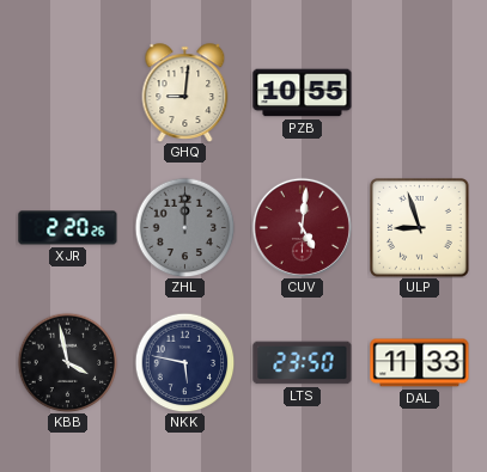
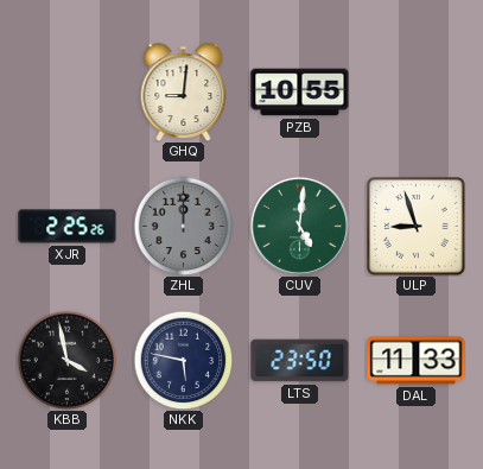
XJR: 2:20 -> 2:25 (68, 227)
CUV dial: burgundy -> green (299, 226)
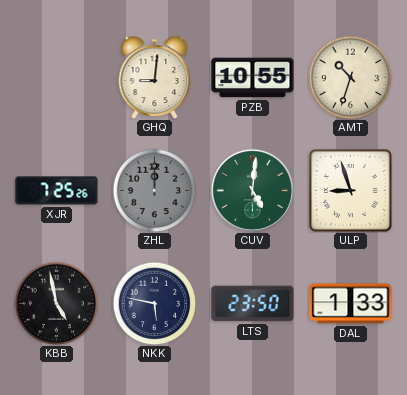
AMT: none -> 10:33 (350, 77)
XJR: 2:25 -> 7:25 (57, 191)
KBB: 3:58 -> 4:58 (56, 303)
DAL: 11:33 -> 1:33 (351, 304)
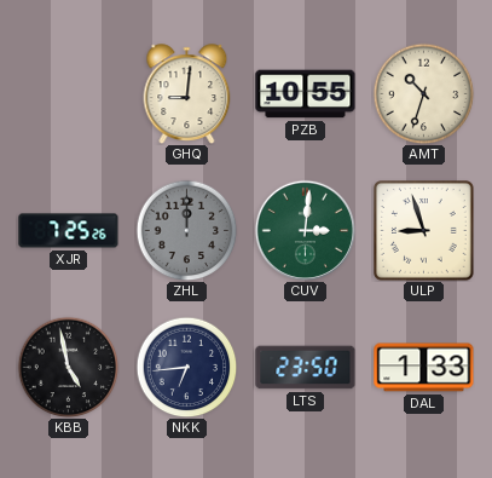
CUV: 5:01 -> 3:01 (305, 230)
NKK: 5:47 -> 6:44 (186, 367)
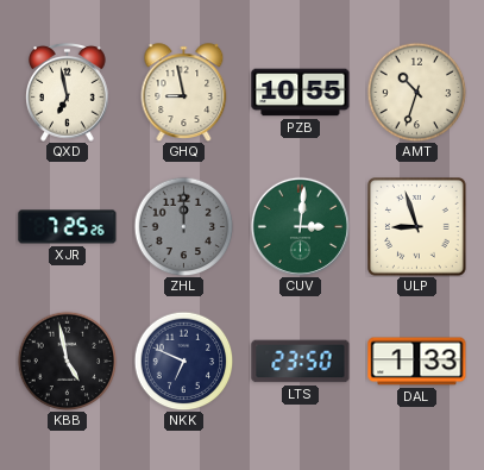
QXD: none -> 6:58 (68, 92)
GHQ: 9:01 -> 8:58 (184, 93)
NKK: 6:44 -> 6:49 (183, 361)
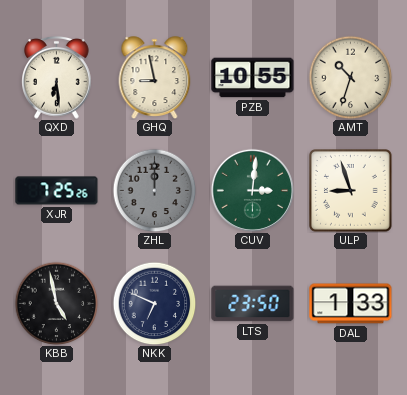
QXD: 6:58 -> 6:29 (57, 77)
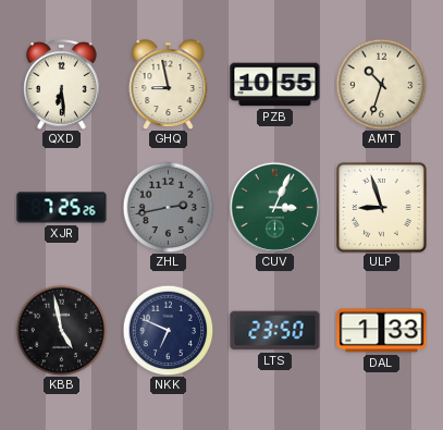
ZHL: 12:00 -> 2:43 (168, 207)
CUV: 3:01 -> 3:04 (274, 207)
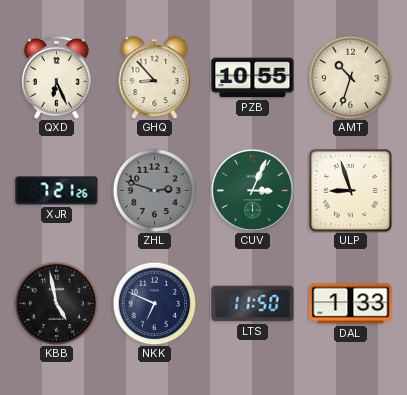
QXD: 6:29 -> 6:26 (57, 77)
GHQ: 8:58 -> 8:53 (155, 78)
XJR: 7:25 -> 7:21 (57, 191)
ZHL: 2:43 -> 2:48 (154, 190)
LTS: 23:50 -> 11:50 (253, 304)
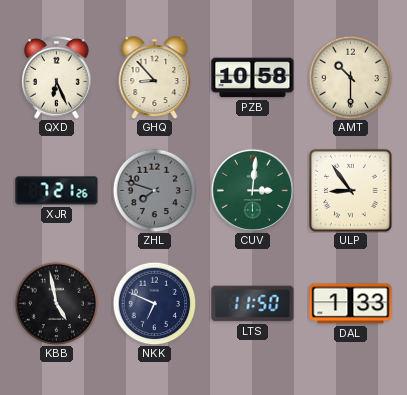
PZB: 10:55 -> 10:58 (253, 78)
AMT: 10:33 -> 10:30 (350, 77)
ZHL: 2:48 -> 7:48 (154, 190)
CUV: 3:04 -> 3:01 (252, 190)
ULP: 8:57 -> 8:54 (351, 191)
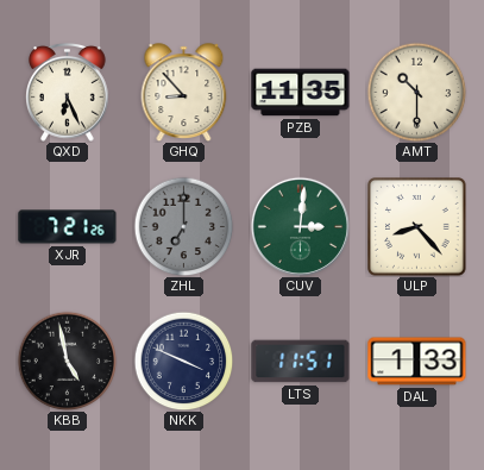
PZB: 10:58 -> 11:35 (301, 93)
ZHL: 7:48 -> 7:00 (183, 226)
ULP: 8:54 -> 8:23 (417, 227)
NKK: 6:49 -> 3:49 (183, 361)
LTS: 11:50 -> 11:51 (301, 362)
